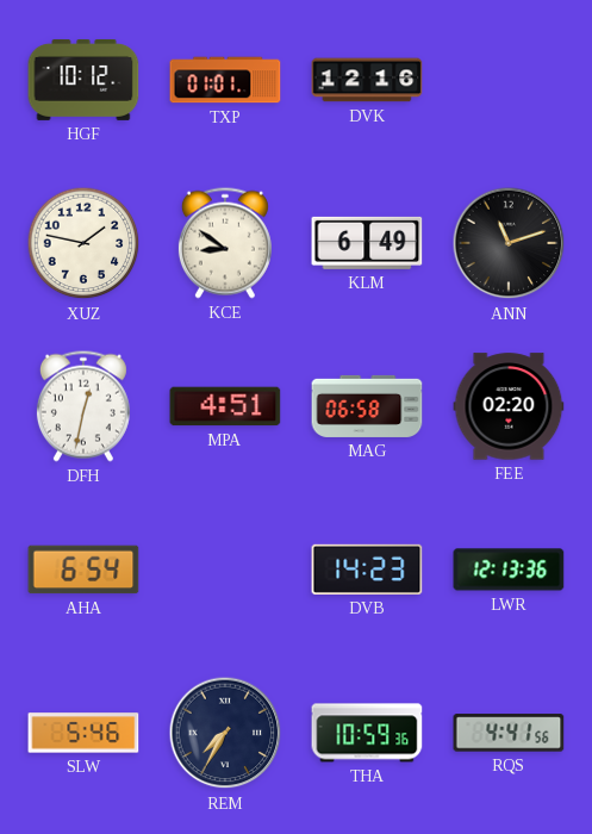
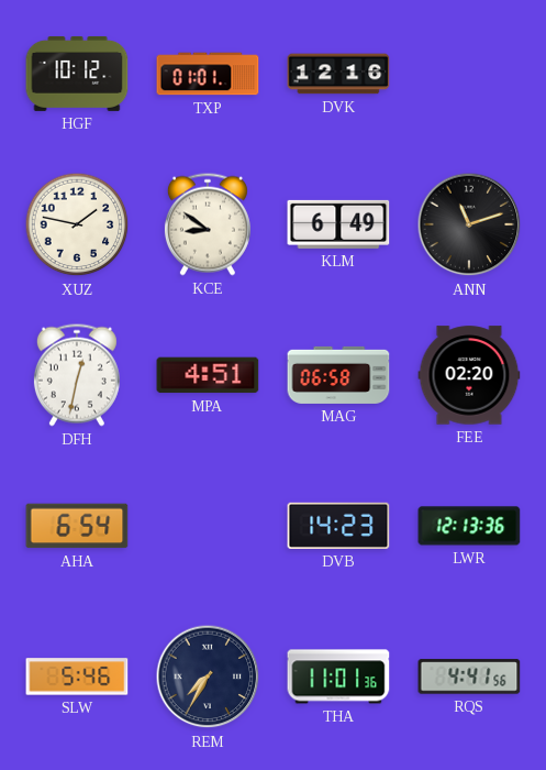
THA: 10:59 -> 11:01 (338, 676)
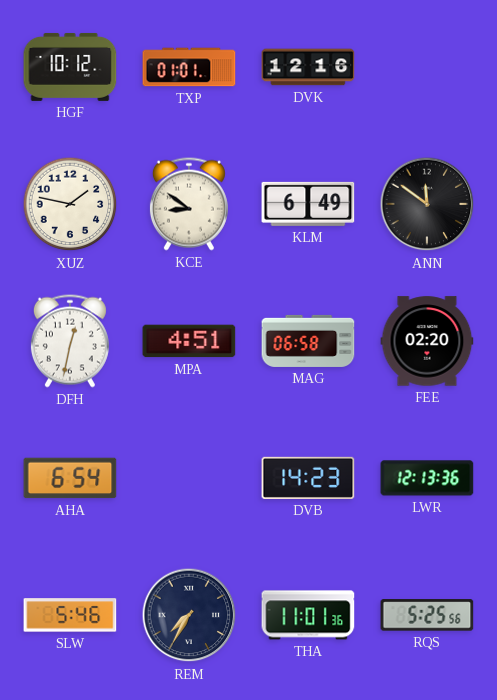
ANN: 11:12 -> 11:51 (427, 204)
RQS: 4:41 -> 5:25 (427, 615)
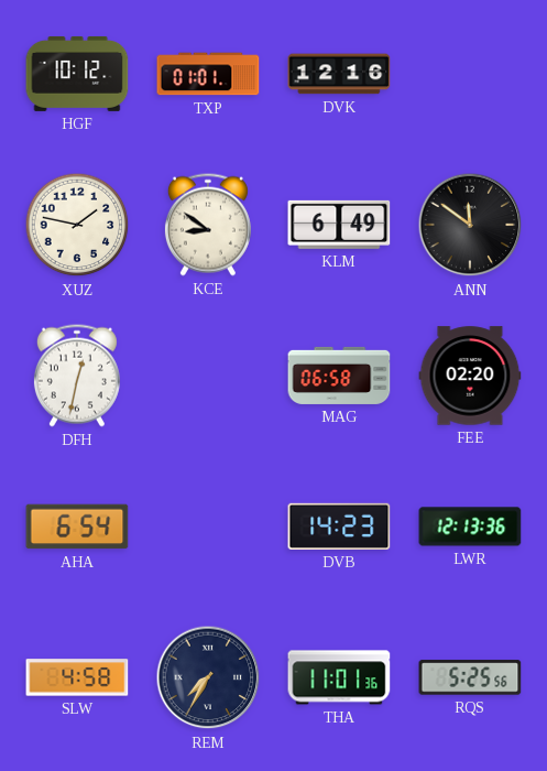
MPA: 4:51 -> none (189, 341)
SLW: 5:46 -> 4:58 (77, 677)
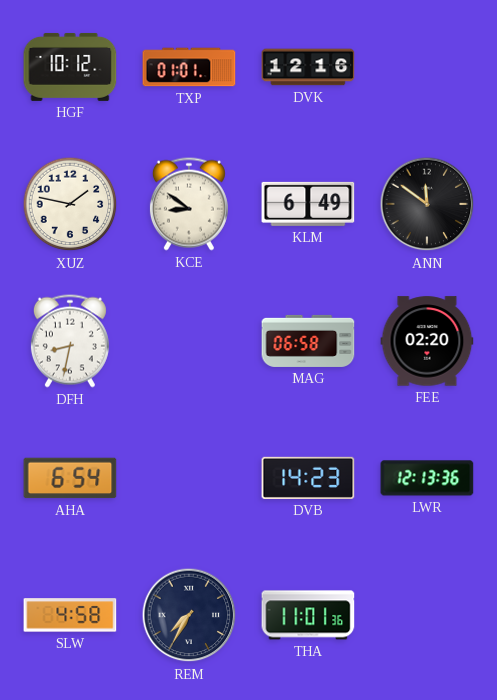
DFH: 12:32 -> 8:32 (70, 341)
RQS: 5:25 -> none (470, 677)
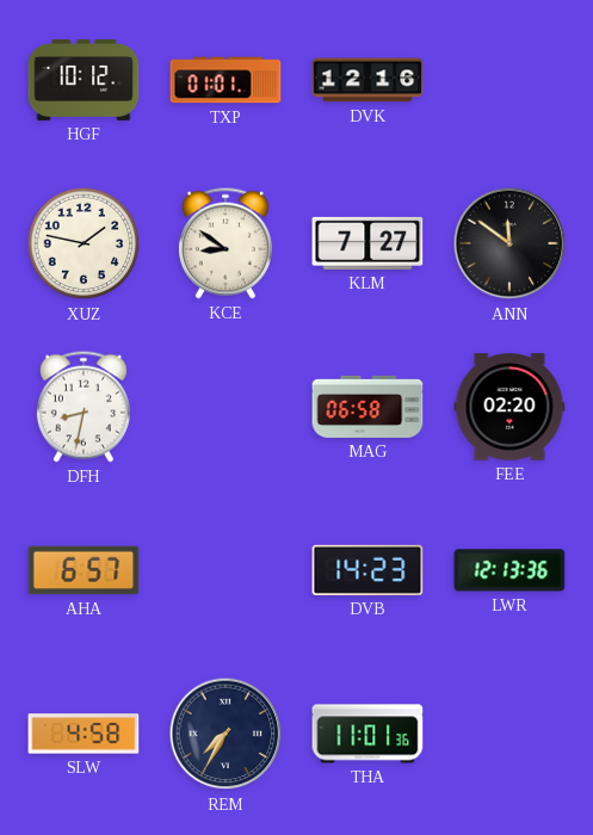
KLM: 6:49 -> 7:27 (367, 243)
AHA: 6:54 -> 6:57 (84, 570)
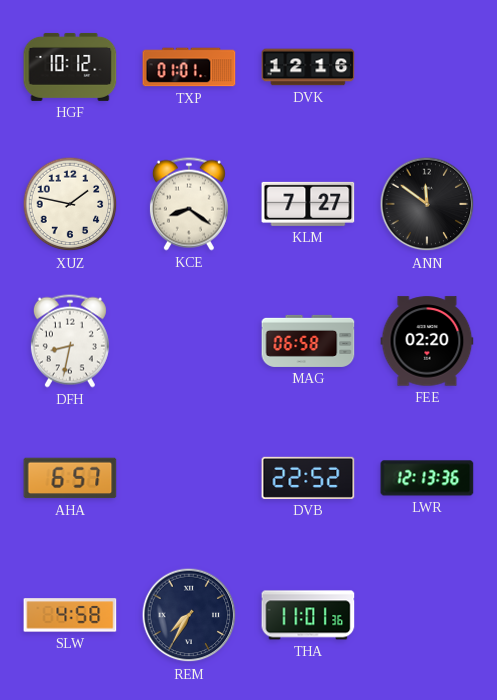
KCE: 8:51 -> 8:21 (189, 204)
DVB: 14:23 -> 22:52 (308, 478)
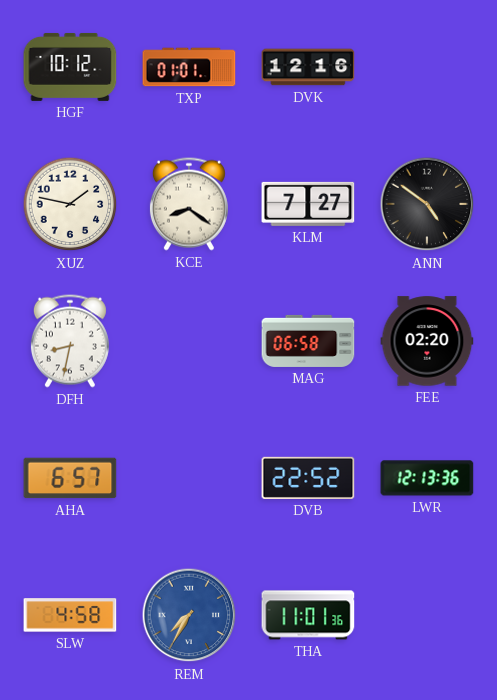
ANN: 11:51 -> 4:51 (427, 204)
REM dial: navy -> blue (189, 615)
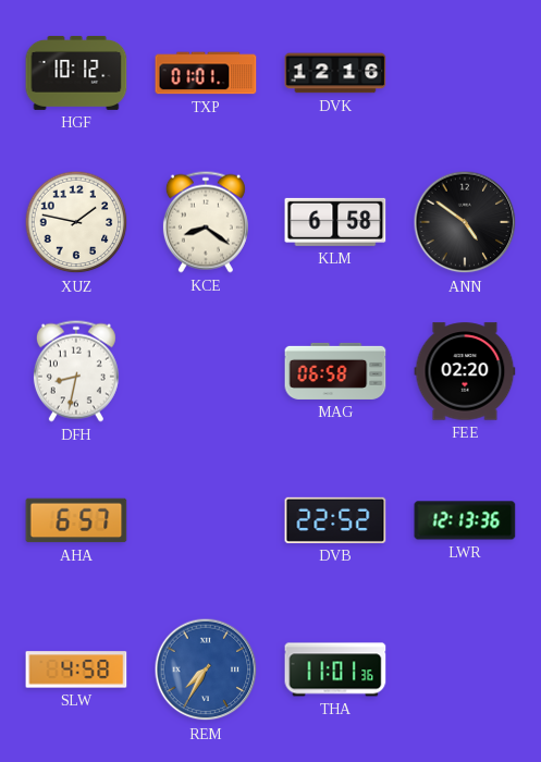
KLM: 7:27 -> 6:58 (335, 222)
